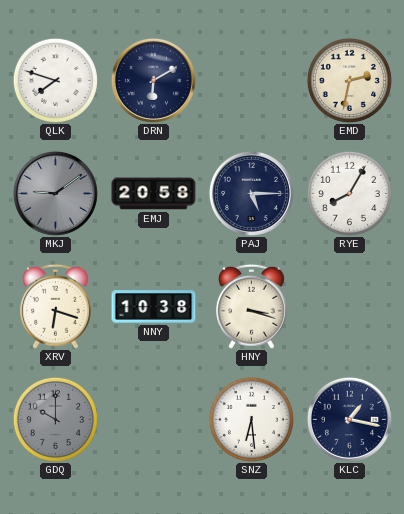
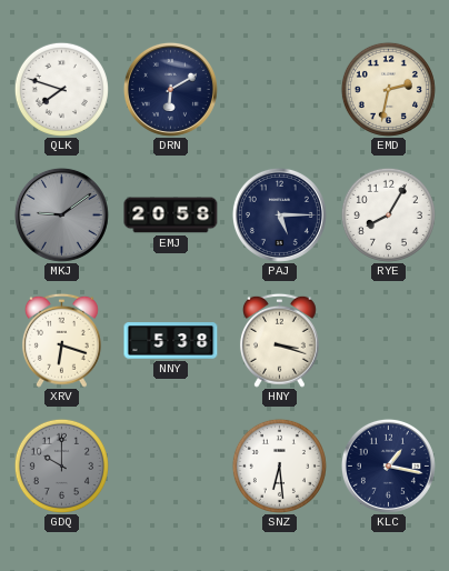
NNY: 10:38 -> 5:38 (171, 341)
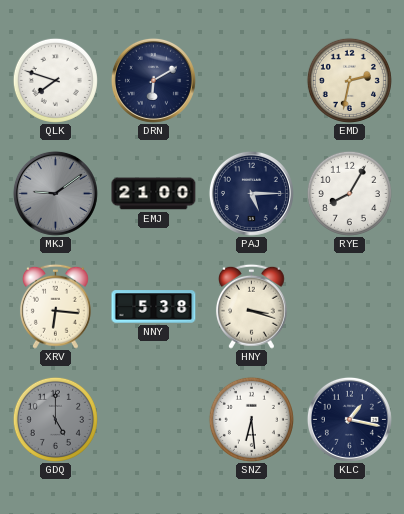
EMJ: 20:58 -> 21:00 (154, 194)
XRV: 6:18 -> 6:16 (55, 306)
GDQ: 10:00 -> 5:00 (55, 419)
